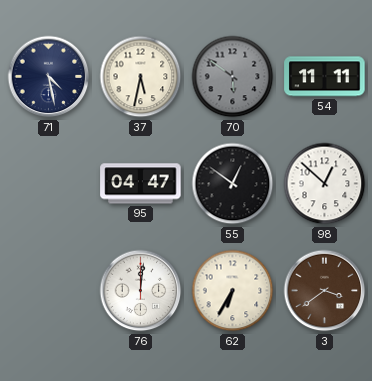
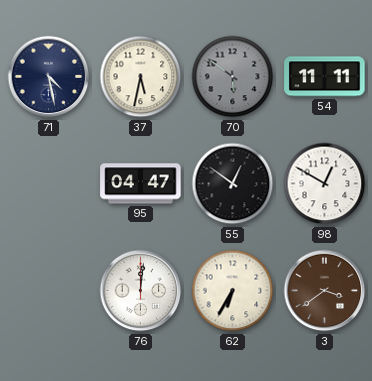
98: 12:52 -> 12:50 (325, 184)
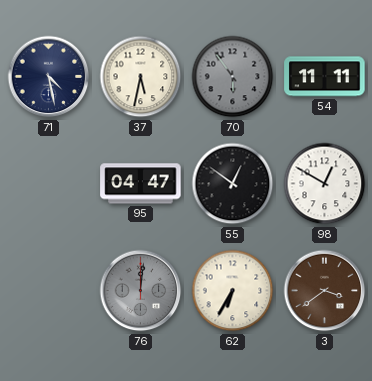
70: 5:51 -> 5:54 (233, 77)
76 dial: white -> grey (141, 291)
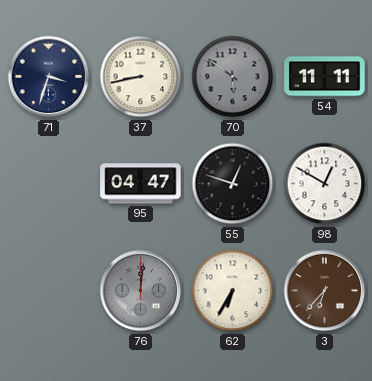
71: 4:28 -> 3:33 (49, 77)
37: 5:32 -> 8:43 (141, 77)
70: 5:54 -> 5:51 (233, 77)
55: 12:51 -> 12:48 (233, 184)
3: 3:39 -> 6:37 (325, 291)
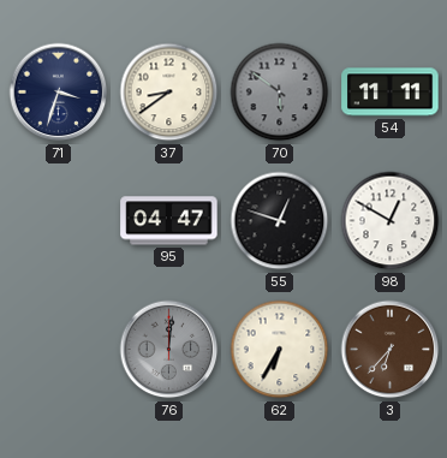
37: 8:43 -> 8:39 (169, 93)
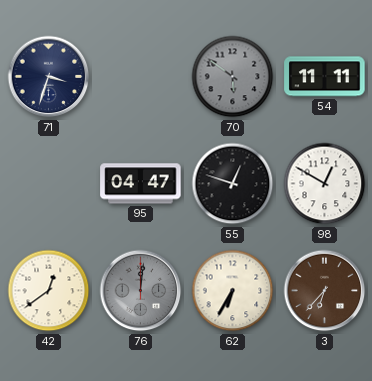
37: 8:39 -> none (169, 93)
42: none -> 12:39 (49, 291)
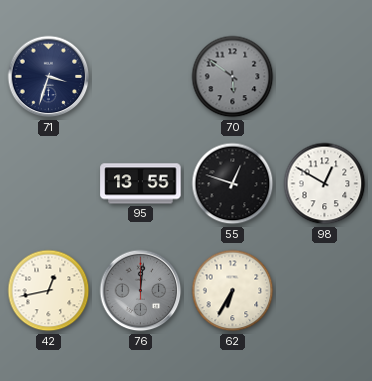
54: 11:11 -> none (325, 77)
95: 04:47 -> 13:55 (141, 184)
42: 12:39 -> 12:43 (49, 291)
3: 6:37 -> none (325, 291)
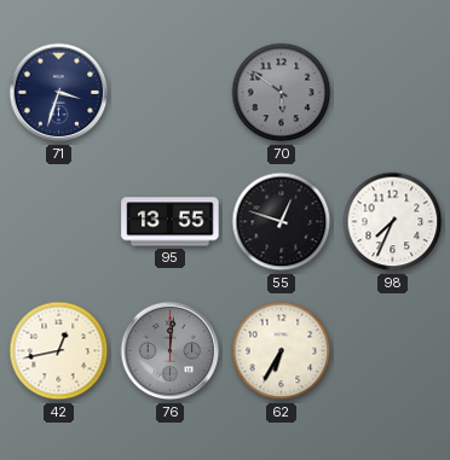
98: 12:50 -> 7:34 (393, 222)
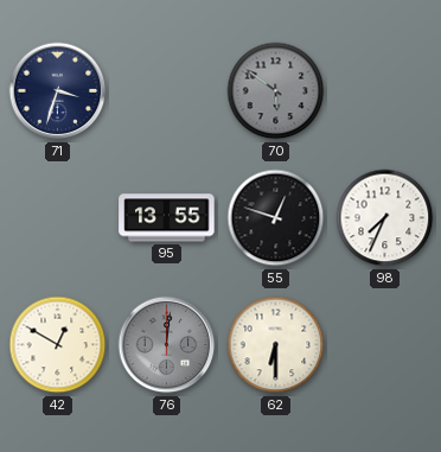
42: 12:43 -> 12:50 (58, 345)
62: 6:35 -> 6:30 (276, 345)
